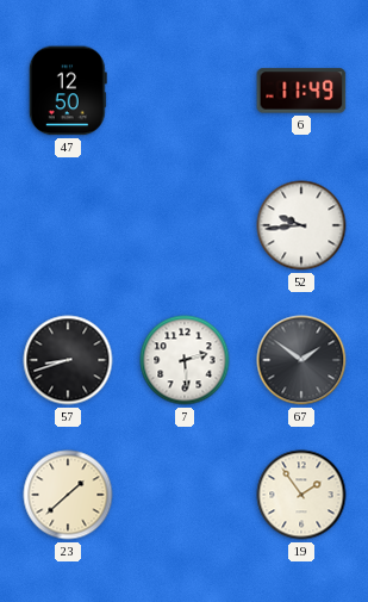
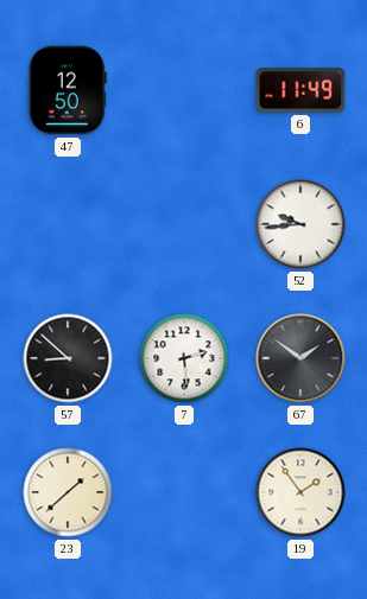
57: 8:42 -> 8:52 (68, 358)
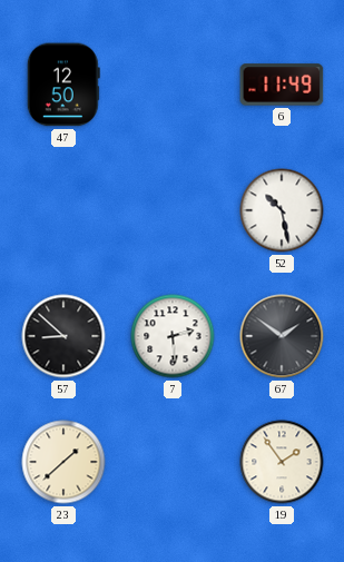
52: 9:44 -> 10:28 (282, 210)
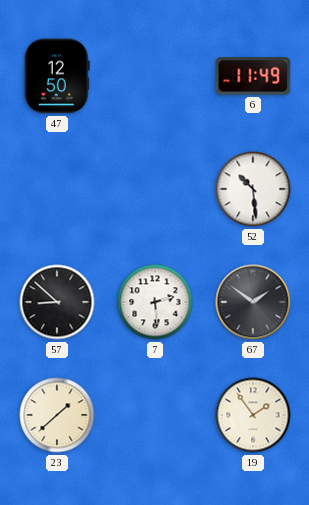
52: 10:28 -> 10:29 (253, 189)
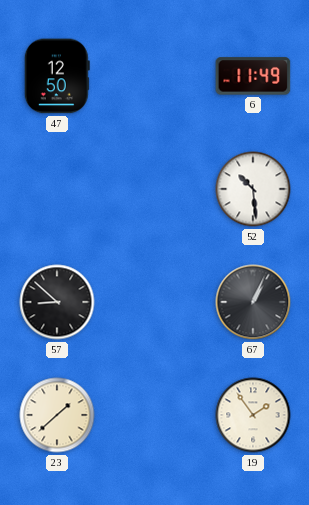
7: 2:29 -> none (155, 302)
67: 1:51 -> 1:04 (253, 302)
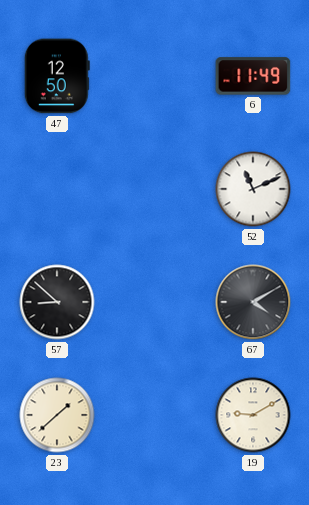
52: 10:29 -> 11:11 (253, 189)
67: 1:04 -> 4:10 (253, 302)
19: 1:54 -> 9:10 (253, 415)
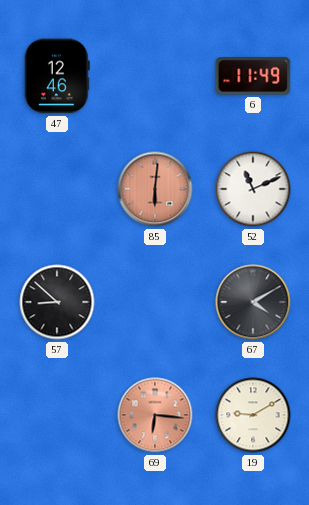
47: 12:50 -> 12:46 (57, 76)
85: none -> 6:01 (155, 189)
23: 1:38 -> none (57, 415)
69: none -> 6:16 (155, 415)
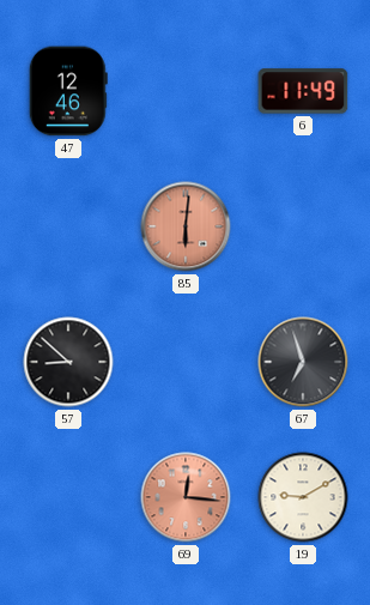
52: 11:11 -> none (253, 189)
67: 4:10 -> 6:57 (303, 362)
69: 6:16 -> 12:16 (186, 497)
